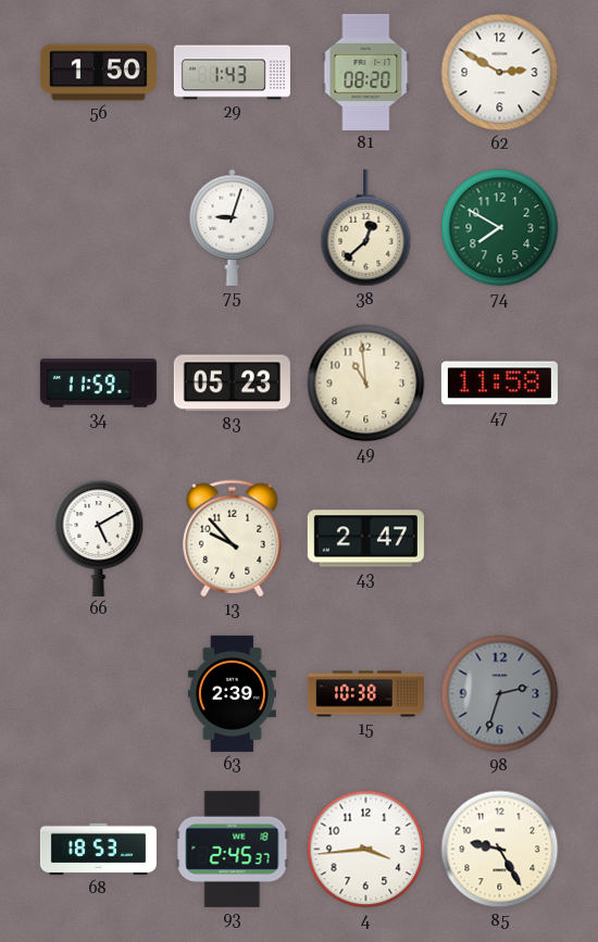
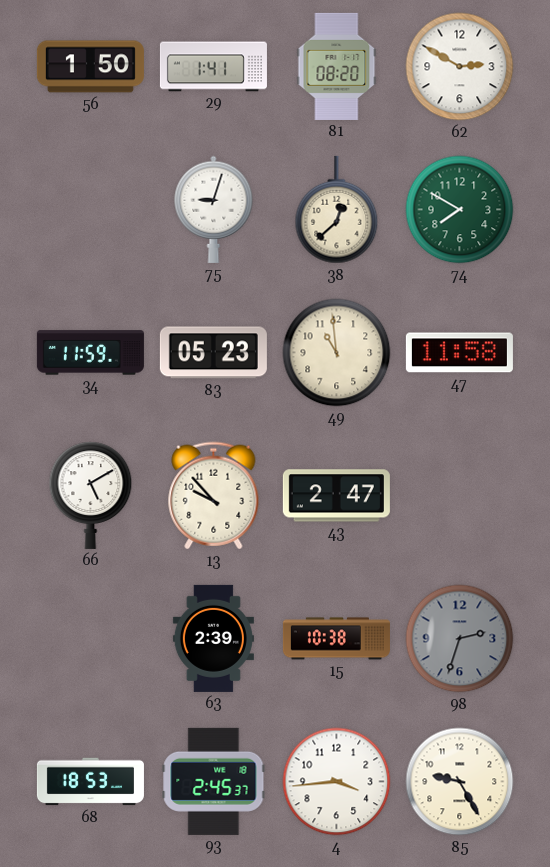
29: 1:43 -> 1:41 (213, 67)
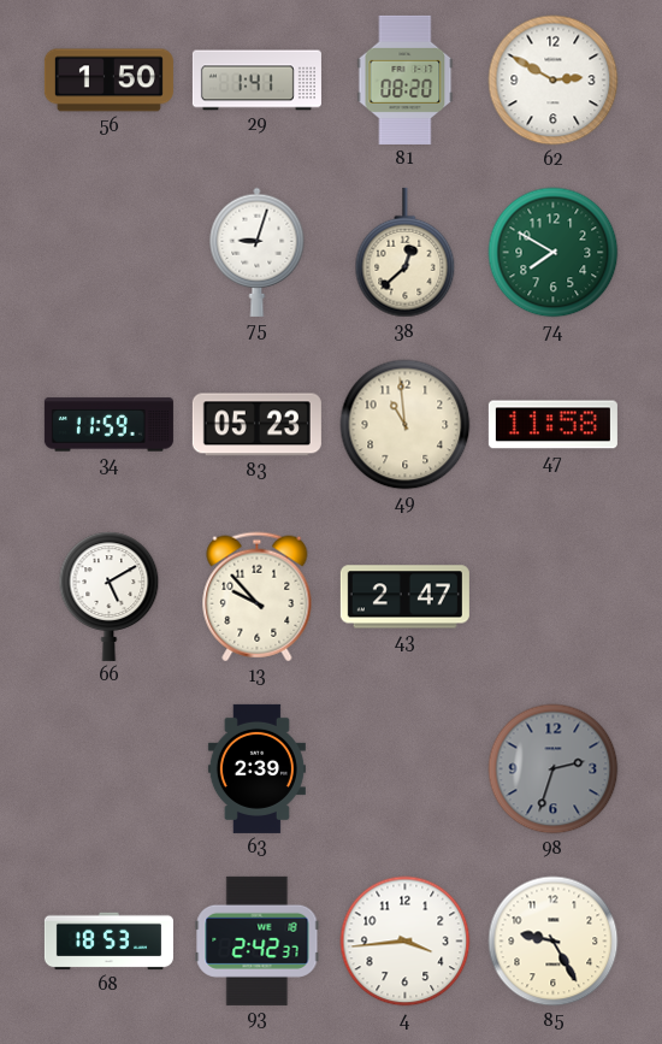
15: 10:38 -> none (336, 639)
93: 2:45 -> 2:42 (258, 940)
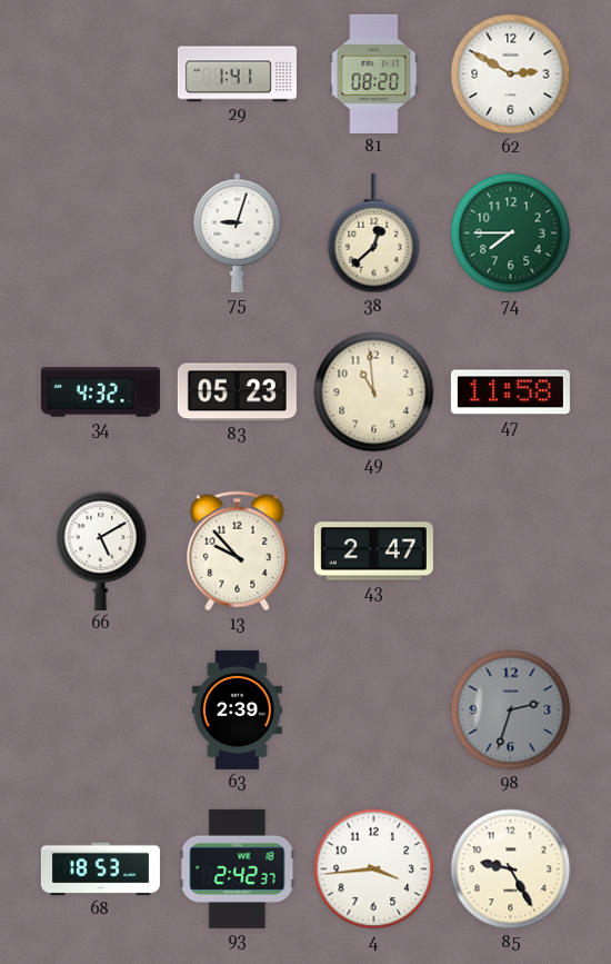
56: 1:50 -> none (108, 81)
74: 7:50 -> 7:45 (511, 233)
34: 11:59 -> 4:32 (100, 392)
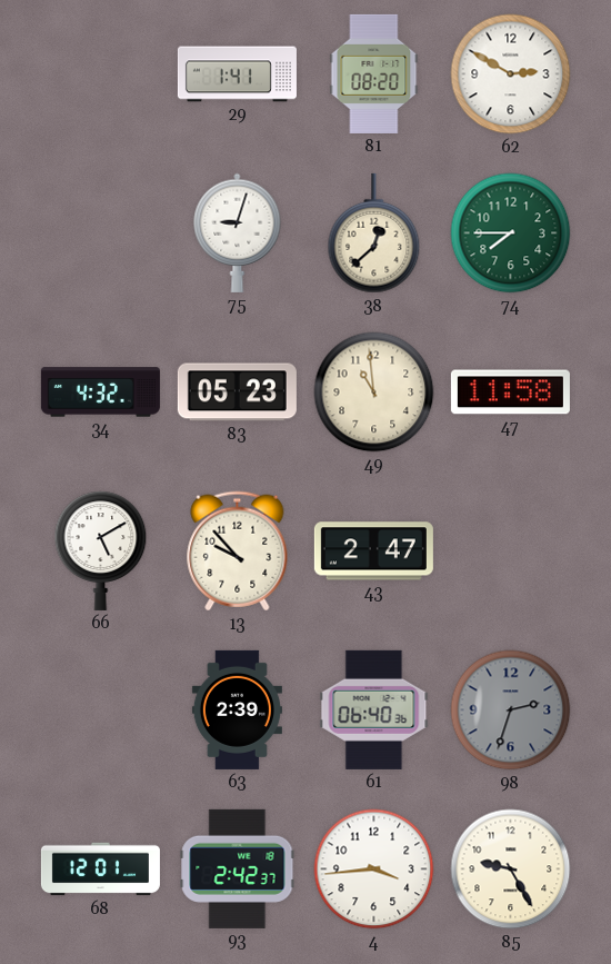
61: none -> 06:40 (374, 709)
68: 18:53 -> 12:01 (100, 869)
